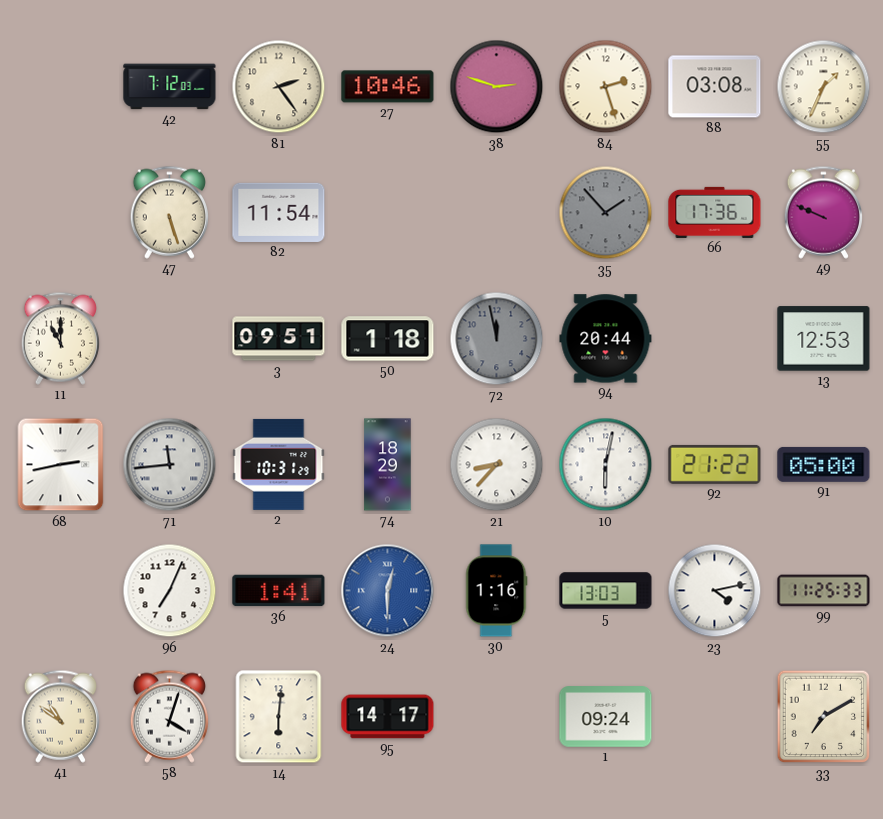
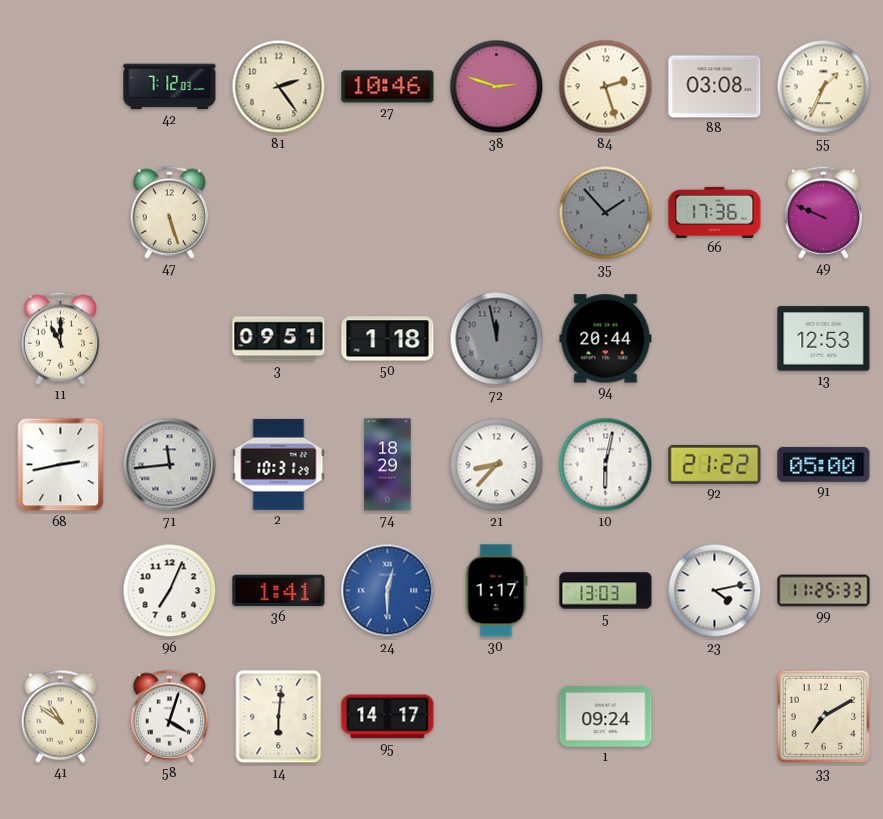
82: 11:54 -> none (279, 212)
30: 1:16 -> 1:17 (496, 591)
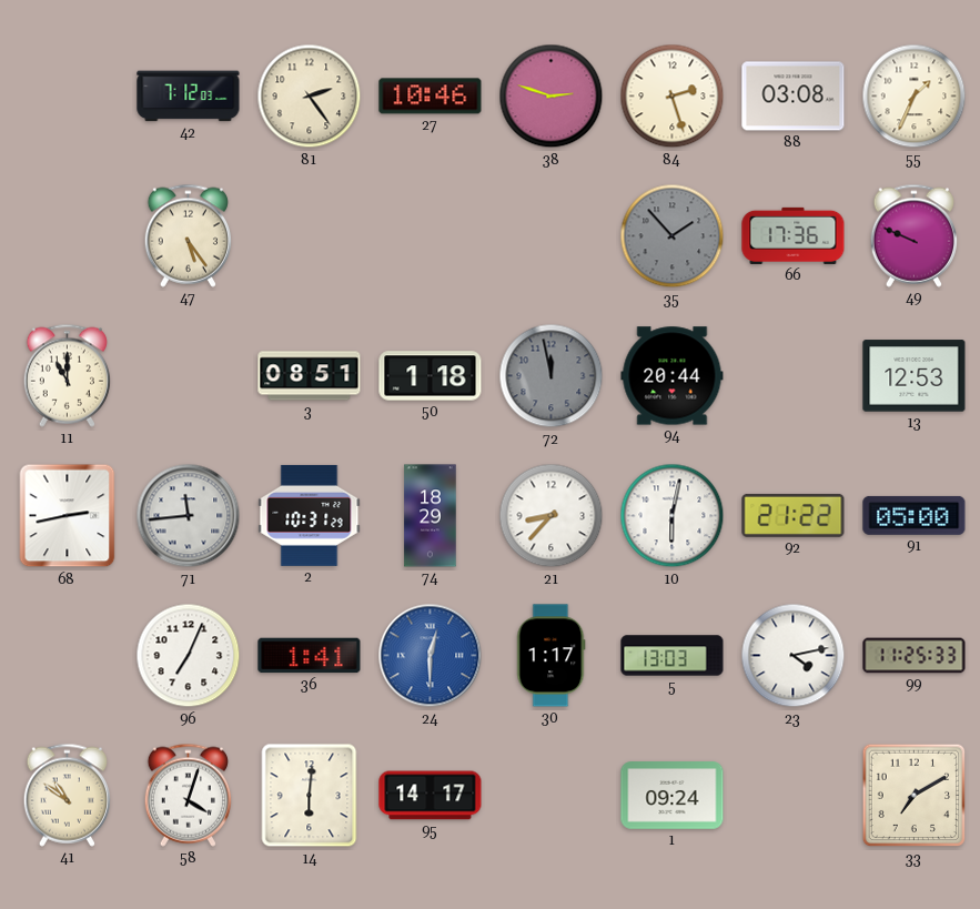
47: 5:27 -> 5:24 (188, 235)
3: 09:51 -> 08:51 (310, 376)
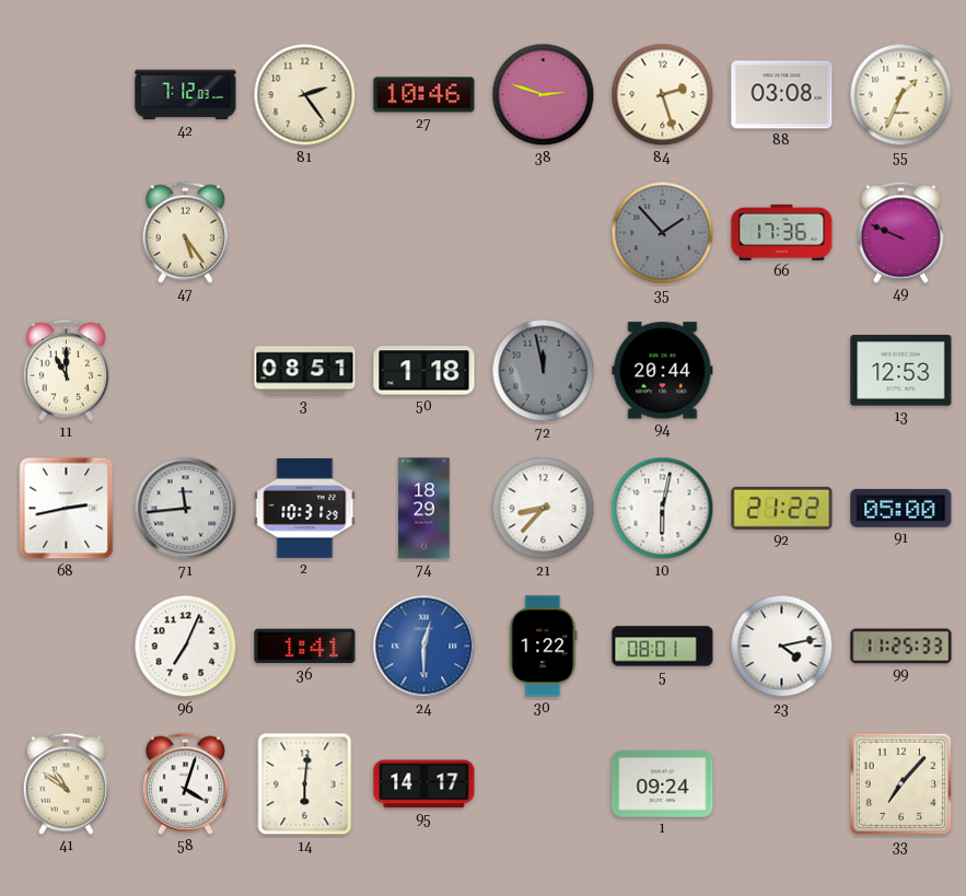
30: 1:17 -> 1:22 (543, 647)
5: 13:03 -> 08:01 (663, 647)
33: 7:10 -> 7:07 (901, 784)
